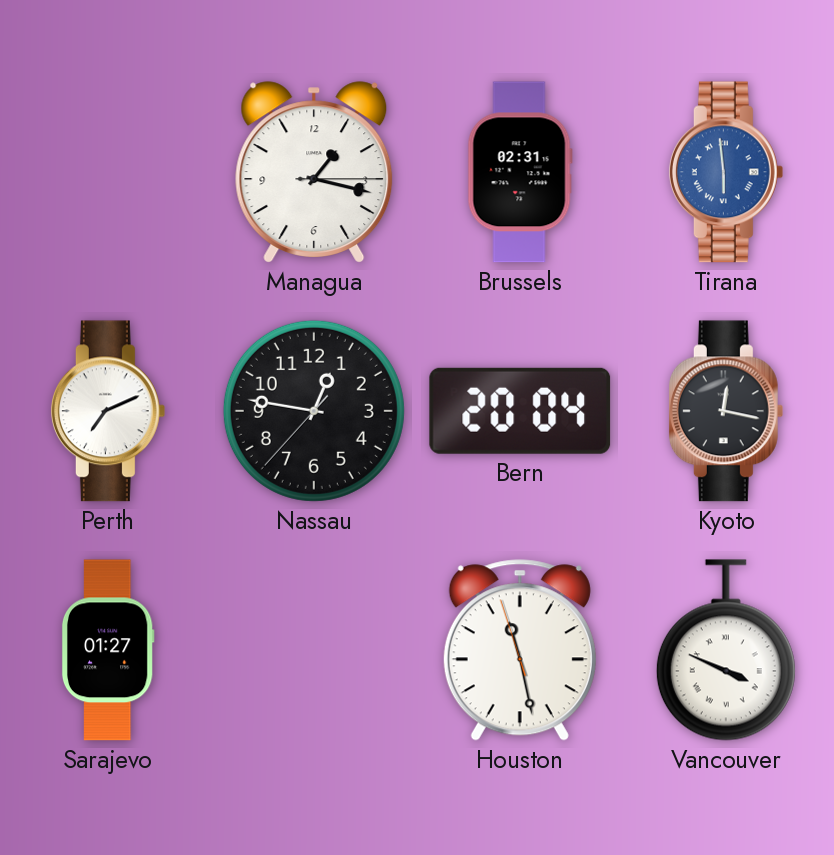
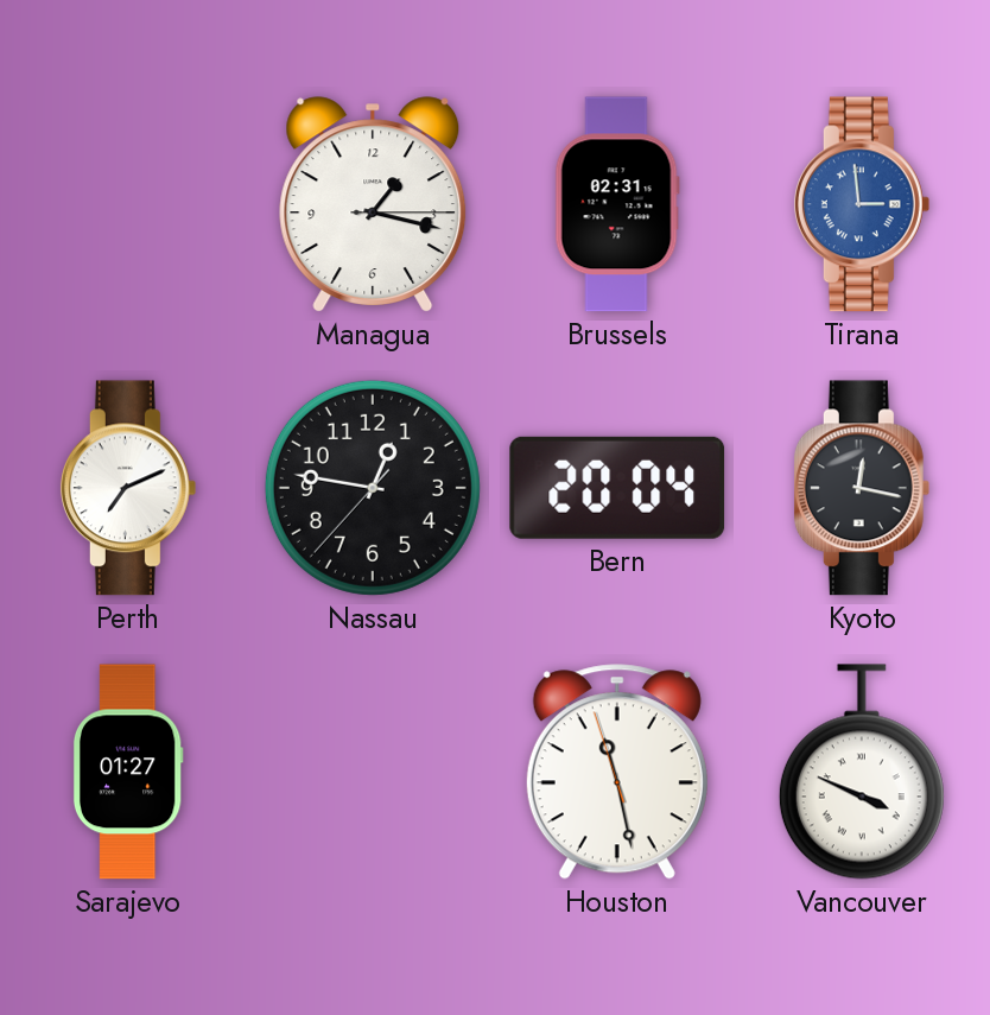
Tirana: 5:59 -> 2:59 (862, 204)
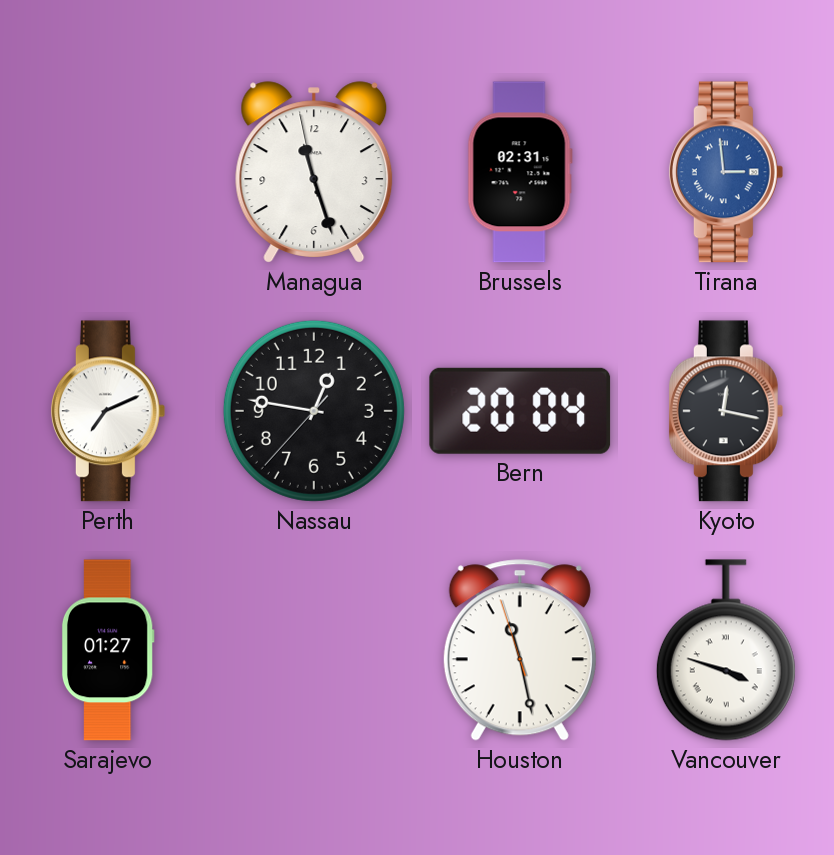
Managua: 1:17 -> 11:26 (314, 172)
Vancouver: 3:49 -> 3:48 (726, 650)
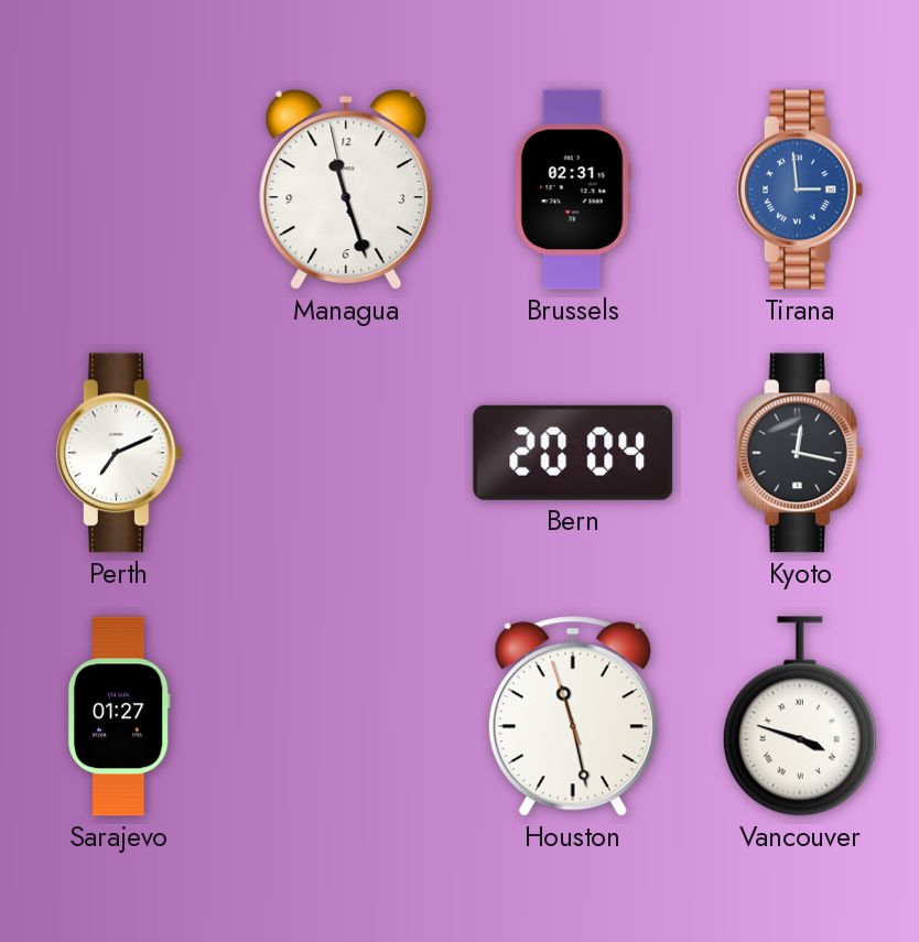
Nassau: 12:46 -> none (314, 411)
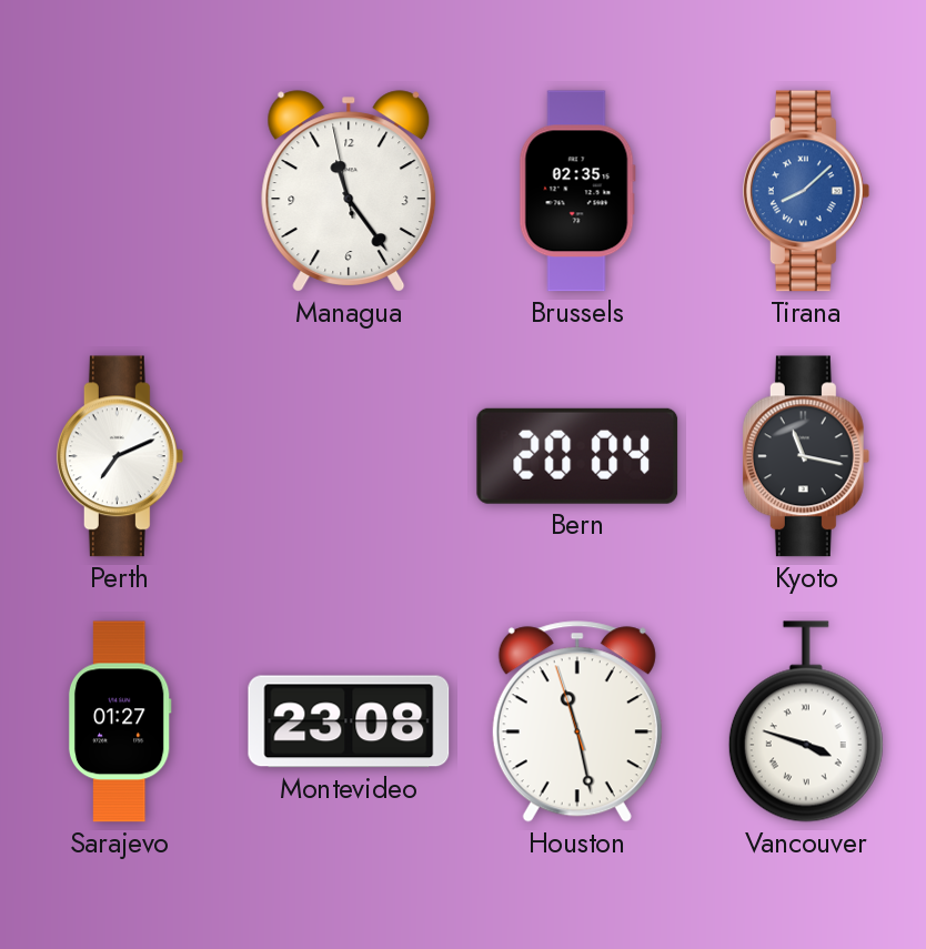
Managua: 11:26 -> 11:23 (349, 191)
Brussels: 02:31 -> 02:35 (577, 191)
Tirana: 2:59 -> 8:08 (806, 191)
Kyoto: 12:17 -> 11:17 (806, 456)
Montevideo: none -> 23:08 (349, 721)
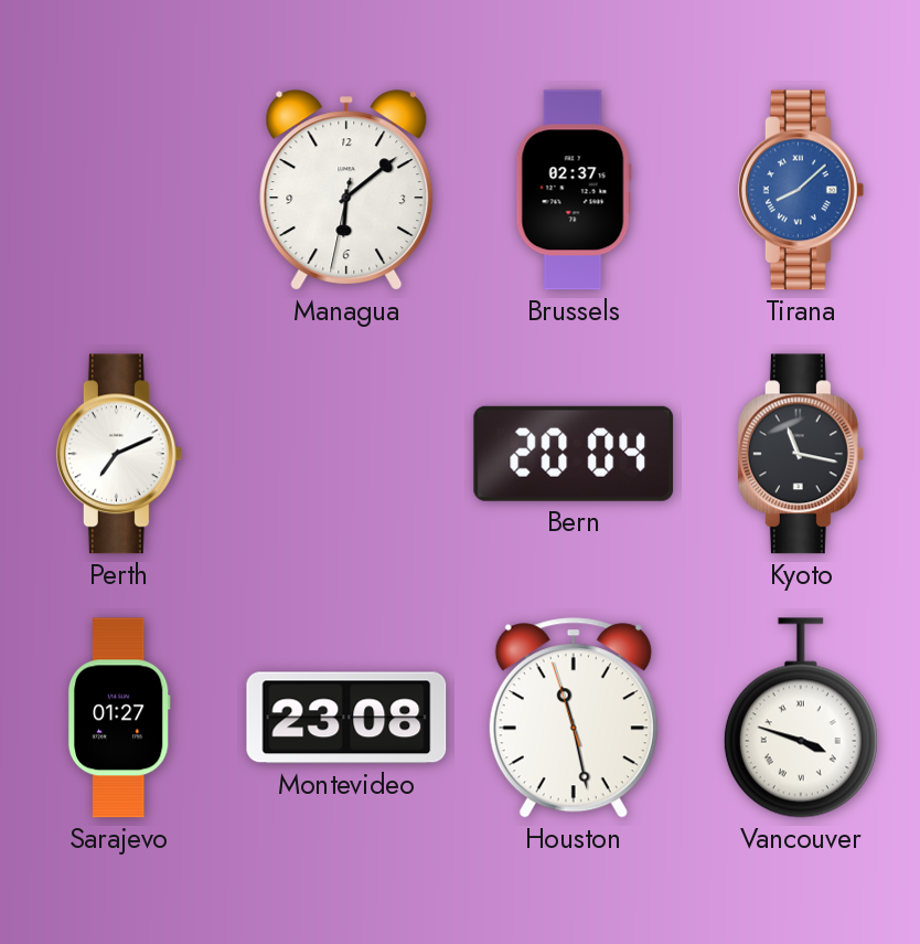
Managua: 11:23 -> 6:08 (346, 190)
Brussels: 02:35 -> 02:37 (574, 190)
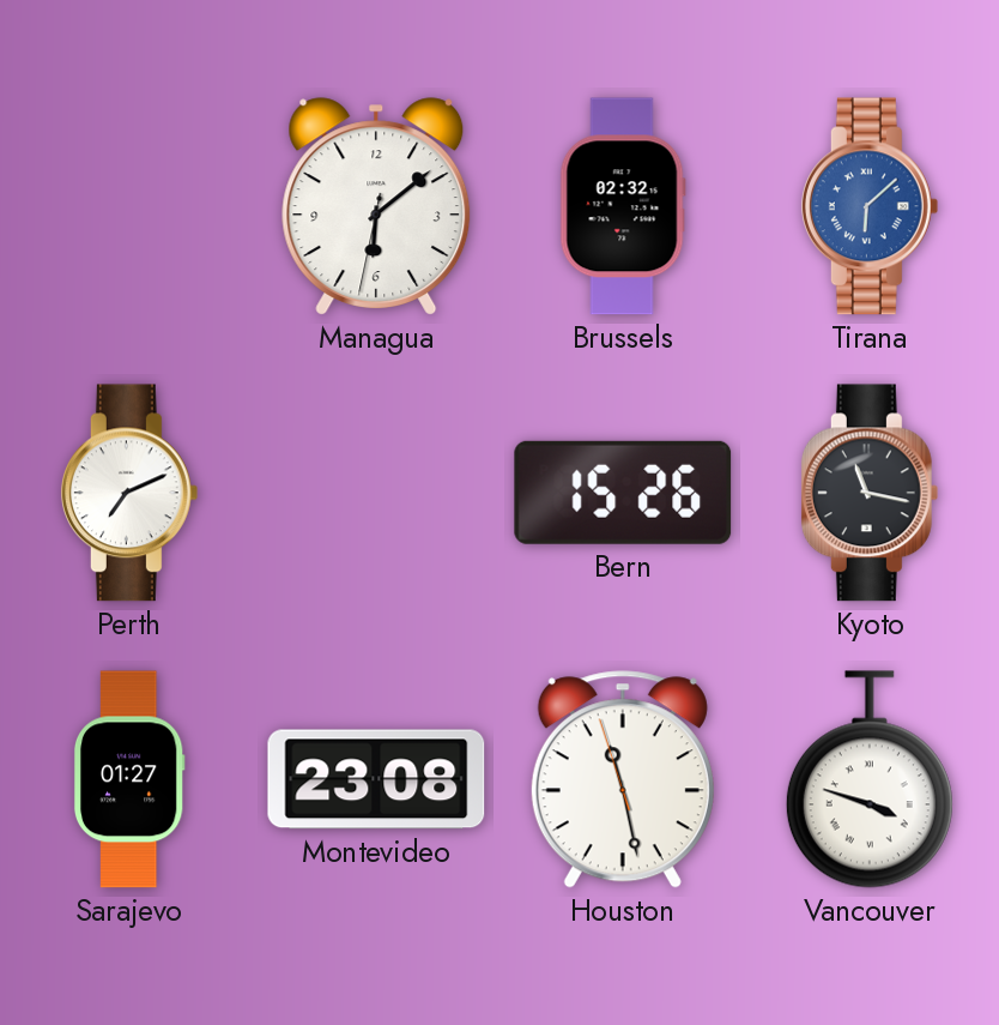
Brussels: 02:37 -> 02:32 (623, 206)
Tirana: 8:08 -> 6:08 (870, 206)
Bern: 20:04 -> 15:26 (623, 493)
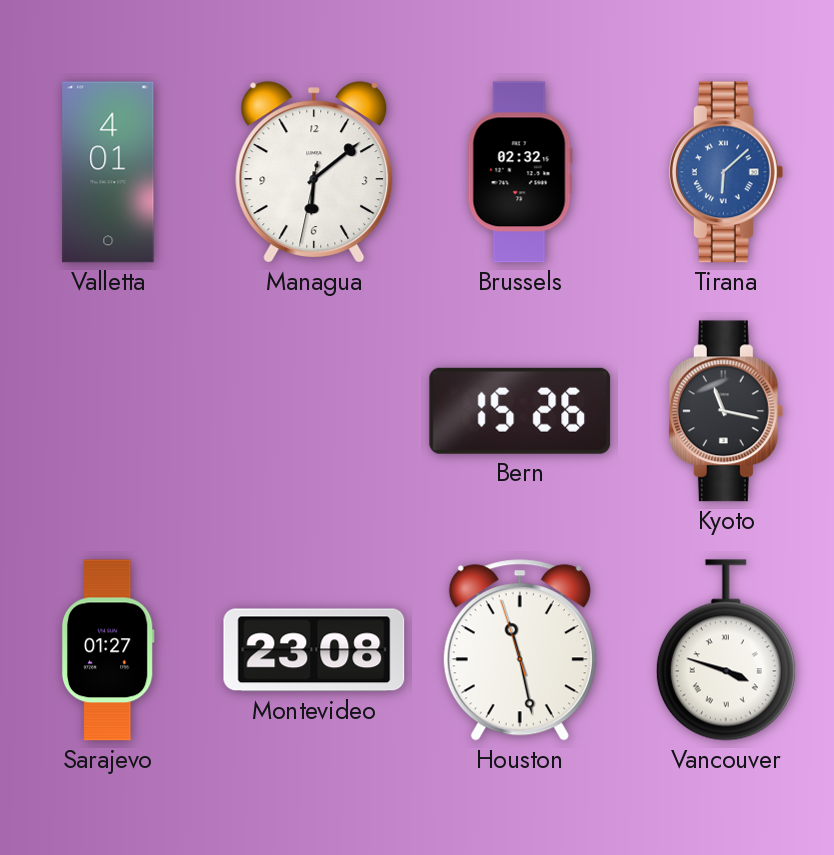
Valletta: none -> 4:01 (108, 172)
Perth: 7:11 -> none (129, 493)
